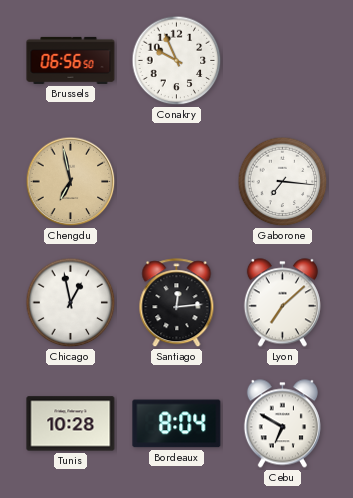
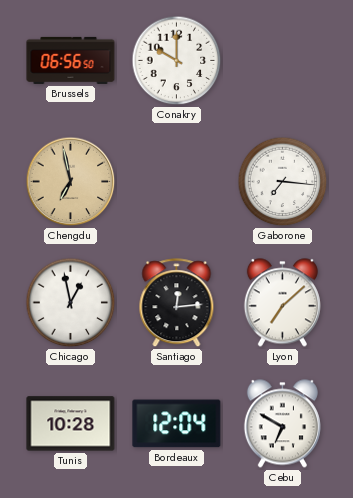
Conakry: 9:56 -> 10:00 (177, 61)
Bordeaux: 8:04 -> 12:04 (177, 424)
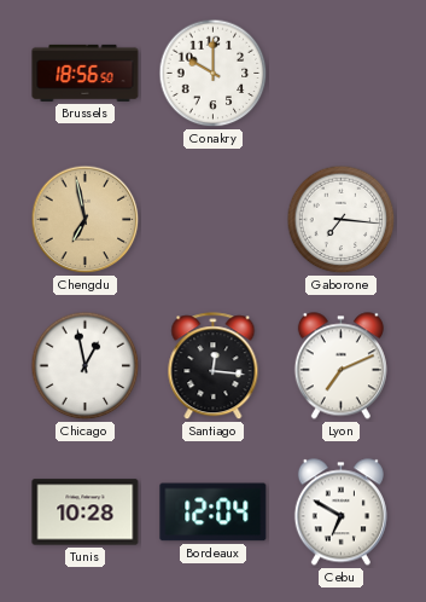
Brussels: 06:56 -> 18:56 (86, 73)
Santiago: 12:14 -> 12:16 (214, 366)
Lyon: 7:08 -> 7:11 (340, 366)
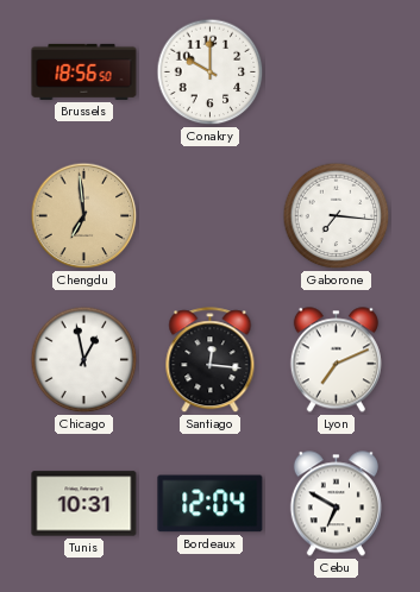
Chengdu: 6:58 -> 6:59 (84, 216)
Tunis: 10:28 -> 10:31 (84, 504)
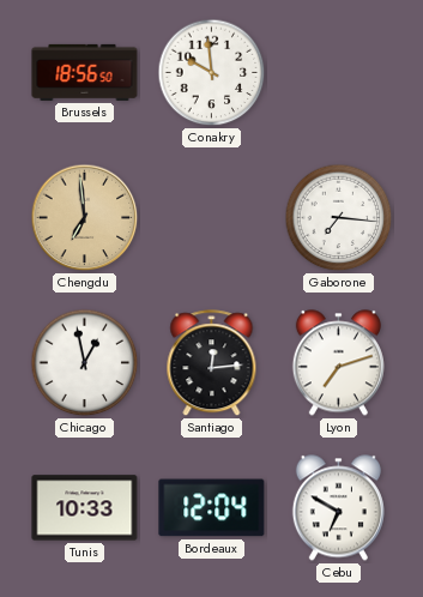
Conakry: 10:00 -> 9:59 (212, 73)
Santiago: 12:16 -> 12:14 (212, 363)
Lyon: 7:11 -> 7:12 (338, 363)
Tunis: 10:31 -> 10:33 (85, 508)
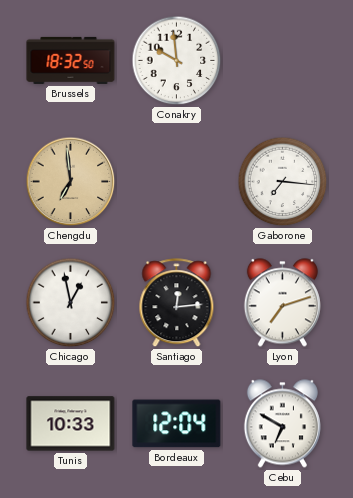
Brussels: 18:56 -> 18:32 (71, 60)
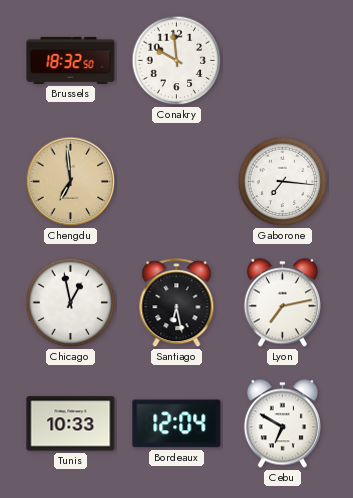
Santiago: 12:14 -> 6:28 (177, 303)
Lyon: 7:12 -> 7:13 (282, 303)
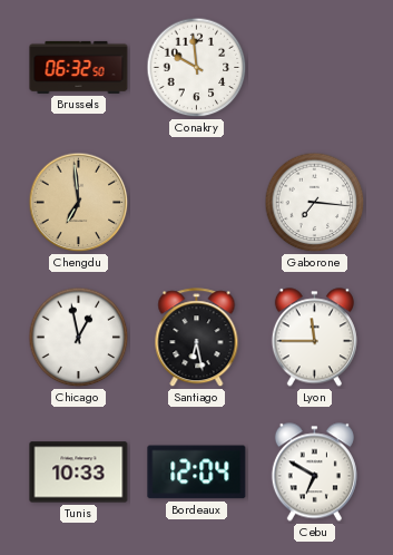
Brussels: 18:32 -> 06:32 (79, 67)
Lyon: 7:13 -> 11:45 (314, 338)
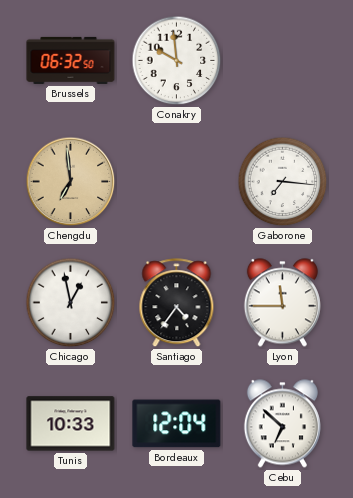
Santiago: 6:28 -> 4:36 (177, 303)
Cebu: 6:50 -> 6:52 (282, 424)
